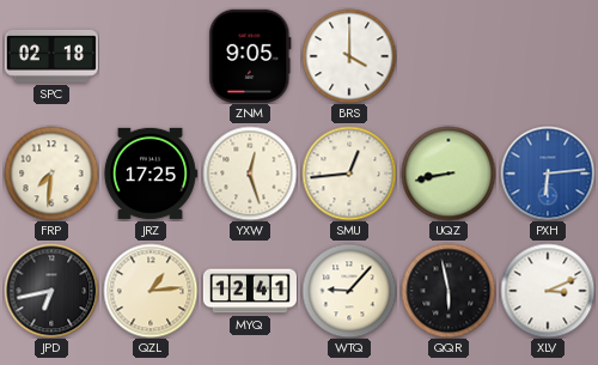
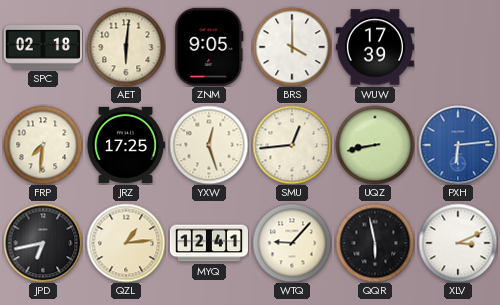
AET: none -> 6:01 (126, 47)
WUW: none -> 17:39 (375, 47)
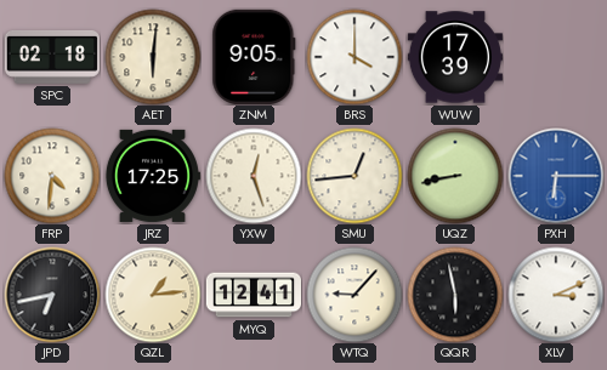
FRP: 7:31 -> 4:31 (52, 176)
PXH: 6:14 -> 6:15 (556, 176)
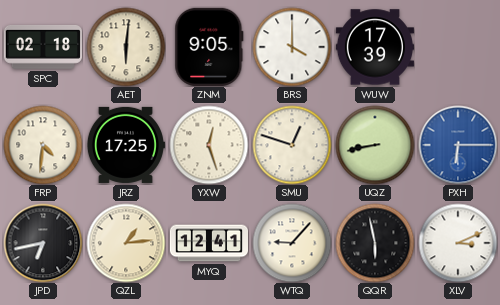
SMU: 12:44 -> 12:48 (292, 145)
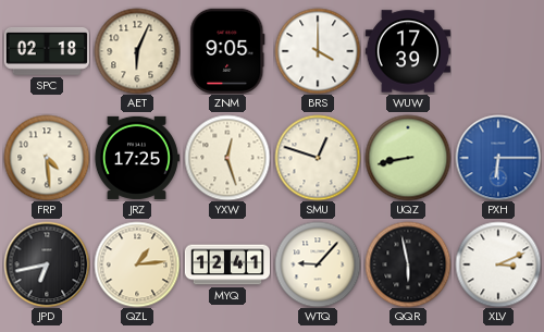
AET: 6:01 -> 6:04 (137, 51)
FRP: 4:31 -> 4:29 (47, 158)
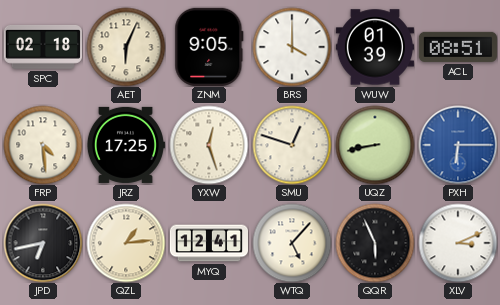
WUW: 17:39 -> 01:39 (375, 47)
ACL: none -> 08:51 (458, 47)
WTQ: 9:07 -> 5:07 (292, 243)
QQR: 5:58 -> 5:56 (375, 243)
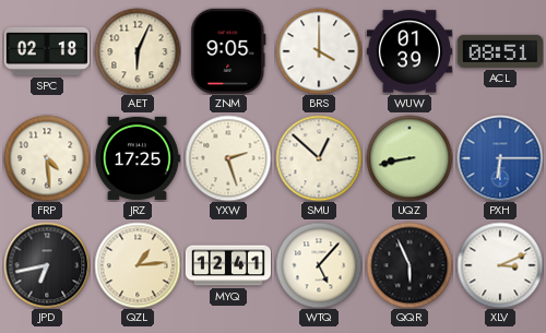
YXW: 12:27 -> 2:27 (228, 158)
SMU: 12:48 -> 12:52 (319, 158)
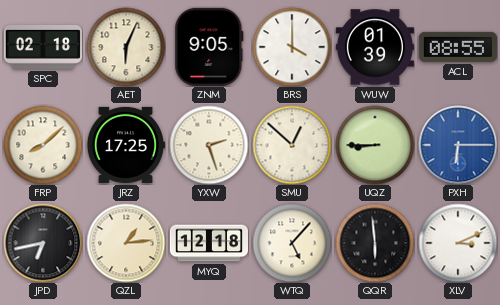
ACL: 08:51 -> 08:55 (458, 47)
FRP: 4:29 -> 8:08 (43, 145)
UQZ: 8:43 -> 8:45 (375, 145)
MYQ: 12:41 -> 12:18 (208, 243)
QQR: 5:56 -> 5:59 (375, 243)
